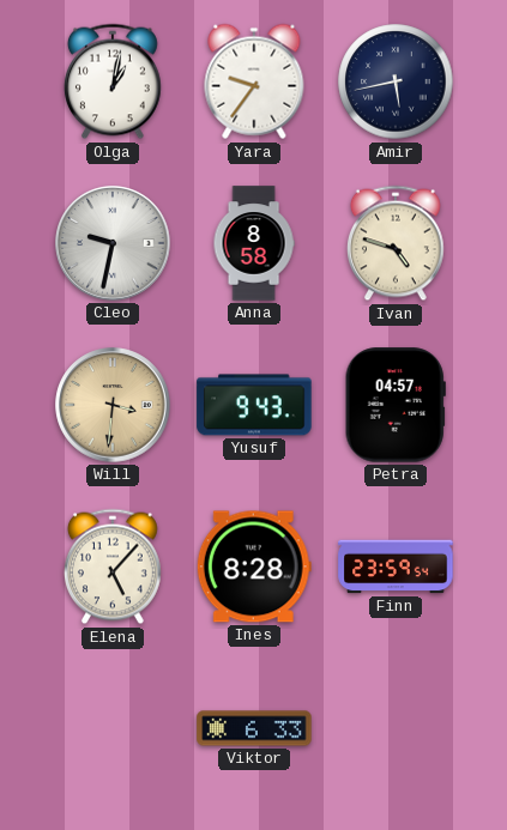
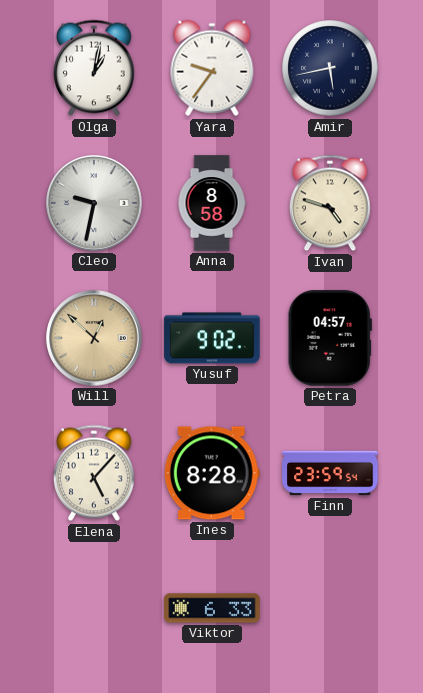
Will: 3:31 -> 12:52 (94, 338)
Yusuf: 9:43 -> 9:02 (212, 338)
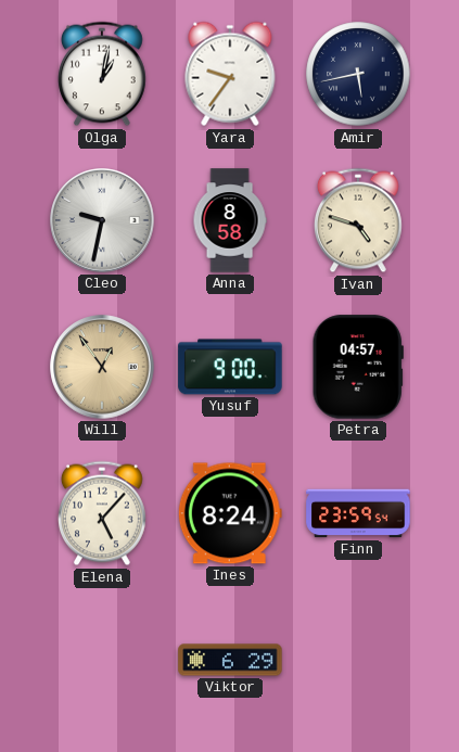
Will: 12:52 -> 12:54 (102, 367)
Yusuf: 9:02 -> 9:00 (230, 367)
Ines: 8:28 -> 8:24 (230, 513)
Viktor: 6:33 -> 6:29 (230, 660)
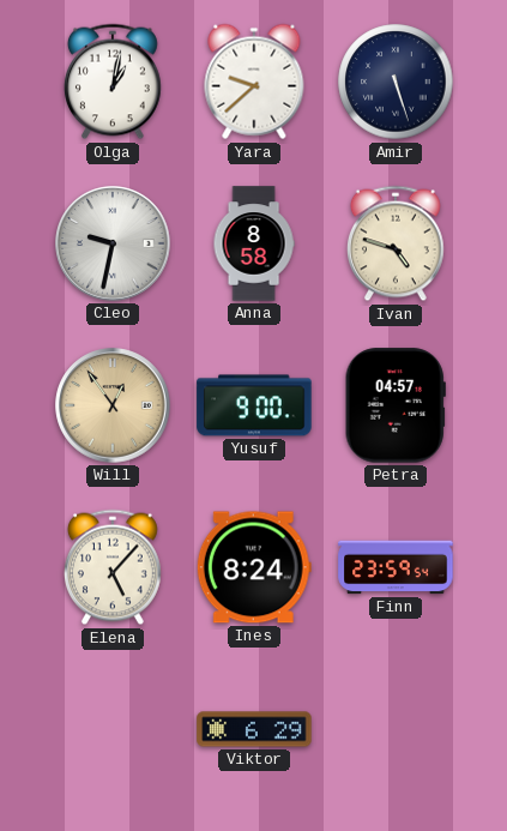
Yara: 9:36 -> 9:38 (254, 82)
Amir: 5:43 -> 5:27 (396, 82)
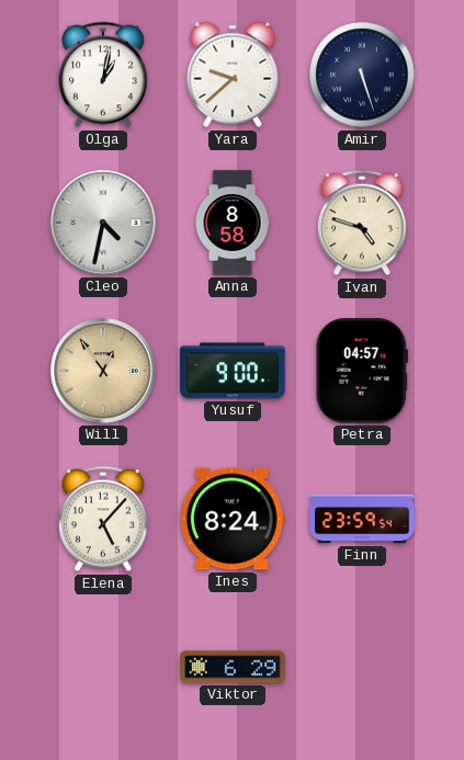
Cleo: 9:32 -> 4:32 (103, 223)
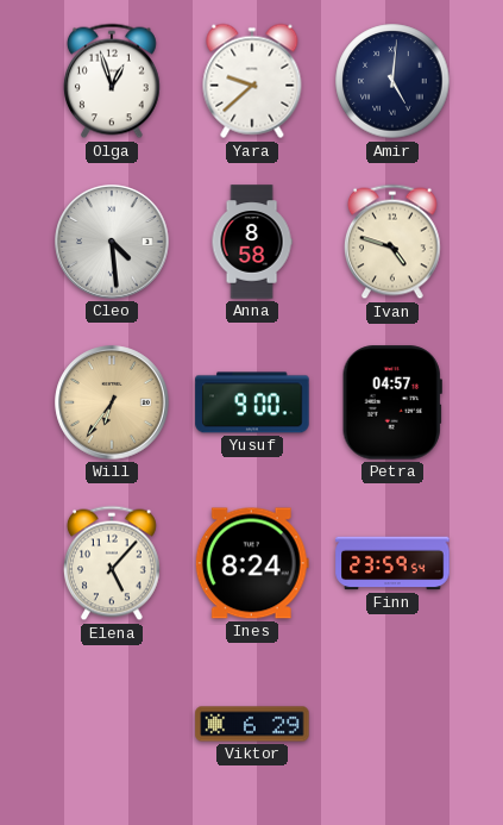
Olga: 1:02 -> 12:57 (112, 81)
Amir: 5:27 -> 5:01 (392, 81)
Cleo: 4:32 -> 4:29 (112, 242)
Will: 12:54 -> 6:36 (112, 402)
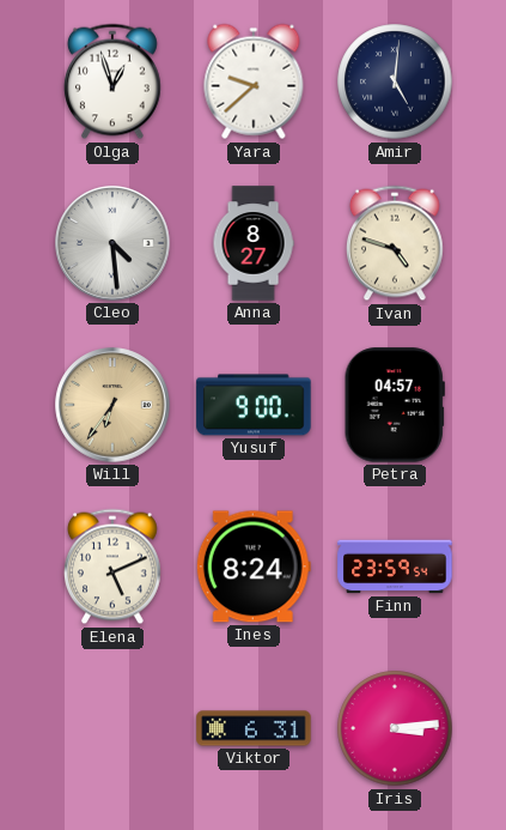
Anna: 8:58 -> 8:27 (254, 243)
Elena: 5:07 -> 5:11 (112, 567)
Viktor: 6:29 -> 6:31 (254, 728)
Iris: none -> 3:14 (395, 728)
